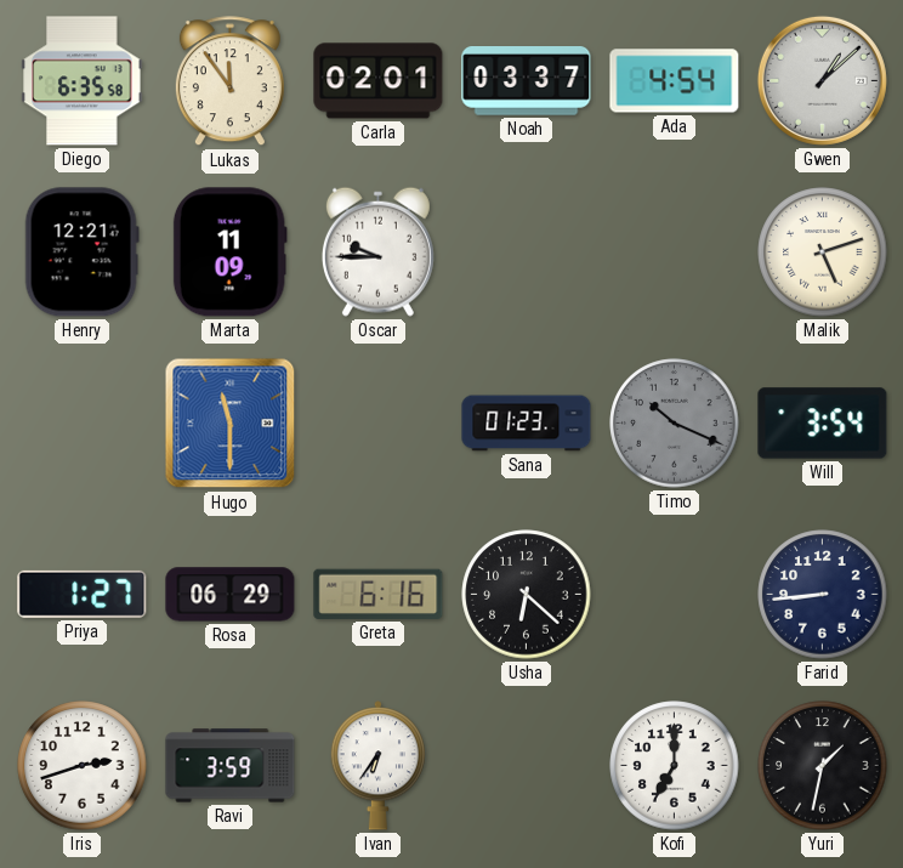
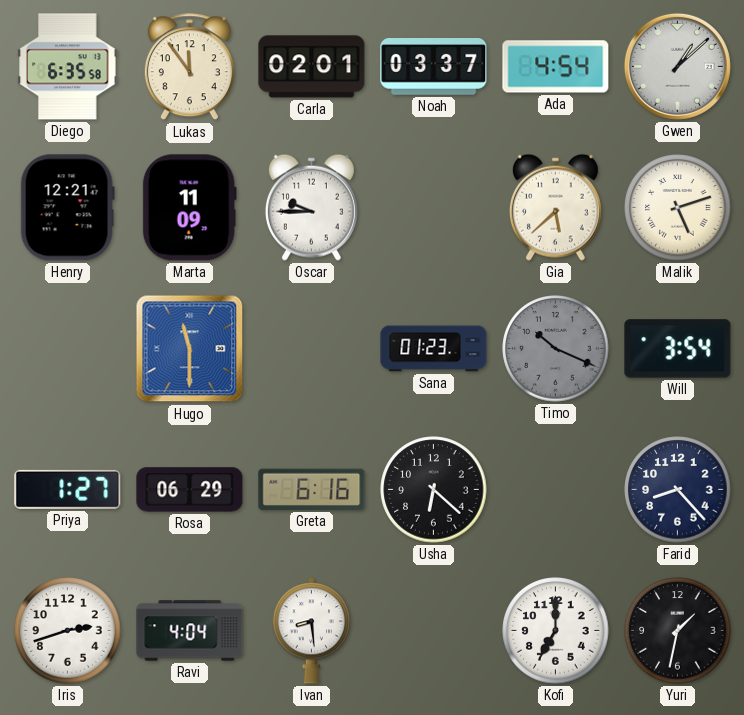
Gia: none -> 5:38 (555, 207)
Farid: 8:44 -> 8:23 (678, 490)
Ravi: 3:59 -> 4:04 (190, 631)
Ivan: 6:36 -> 8:29 (311, 631)
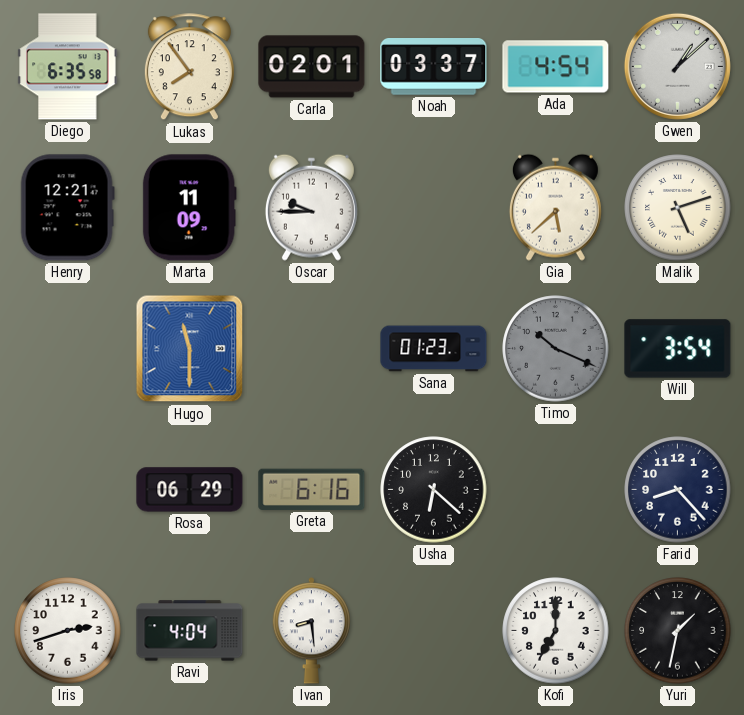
Lukas: 11:54 -> 7:54 (189, 67)
Priya: 1:27 -> none (68, 489)
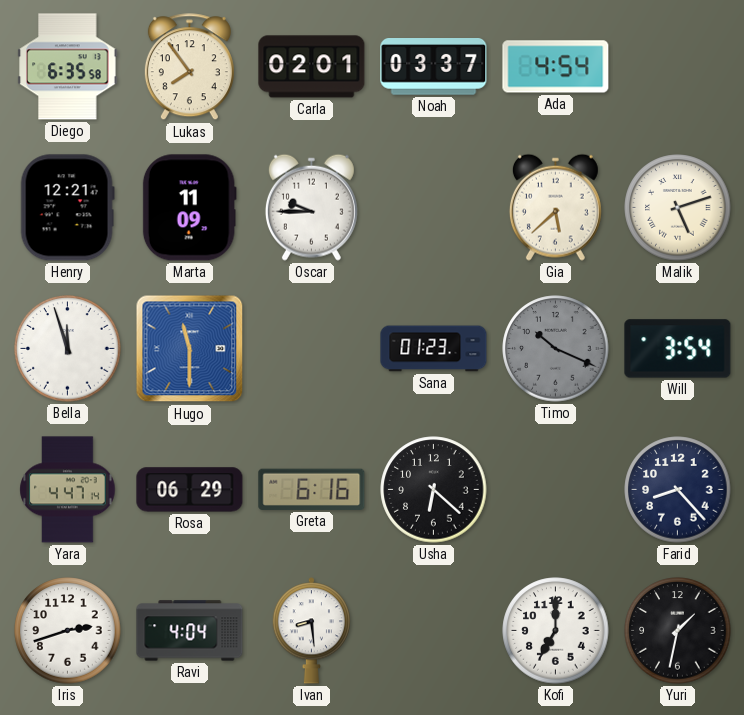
Gwen: 1:08 -> none (677, 66)
Bella: none -> 11:57 (68, 349)
Yara: none -> 4:47 (68, 490)
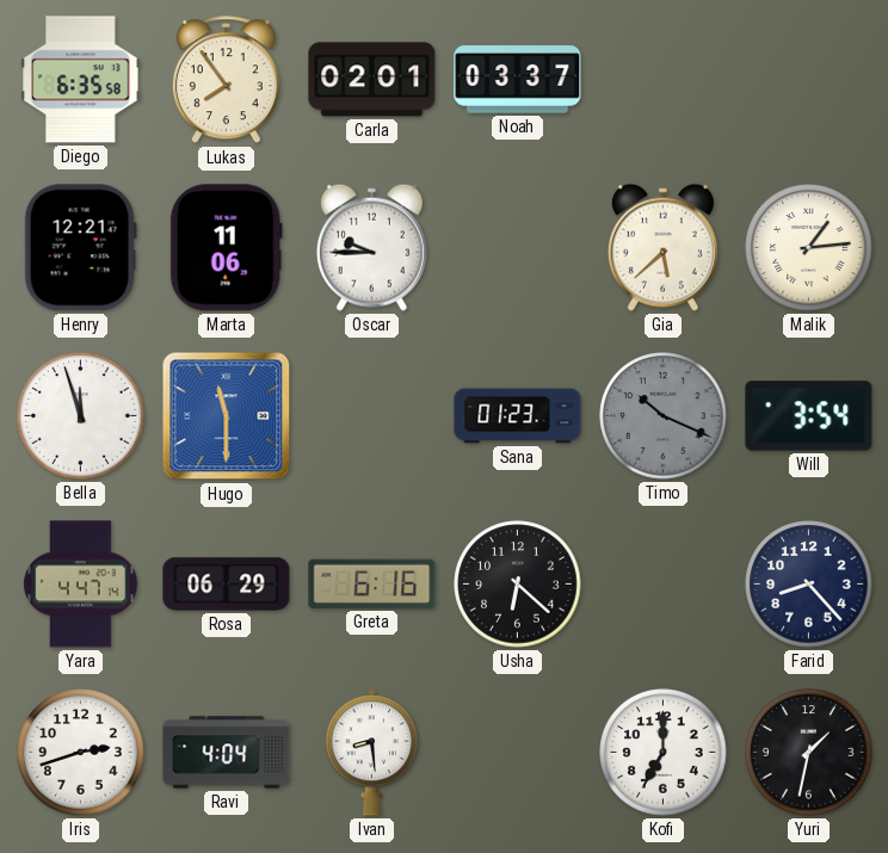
Ada: 4:54 -> none (556, 67)
Marta: 11:09 -> 11:06 (226, 248)
Malik: 5:12 -> 1:14 (809, 248)
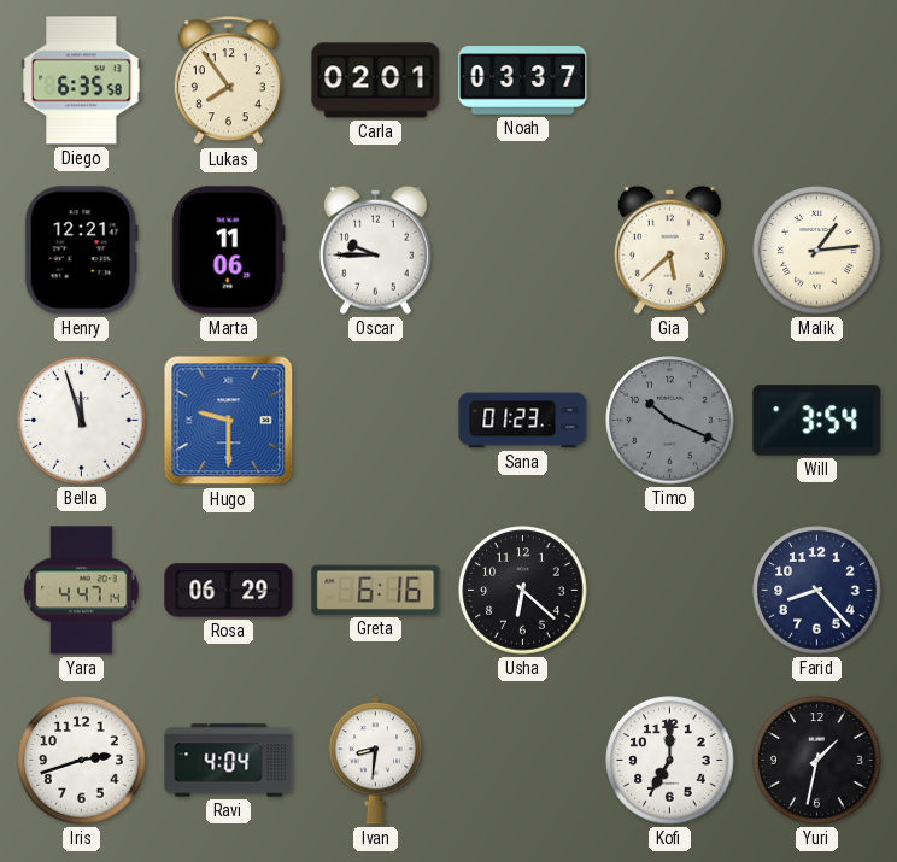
Hugo: 11:30 -> 9:30 (229, 421)
Ivan: 8:29 -> 8:31 (375, 761)
